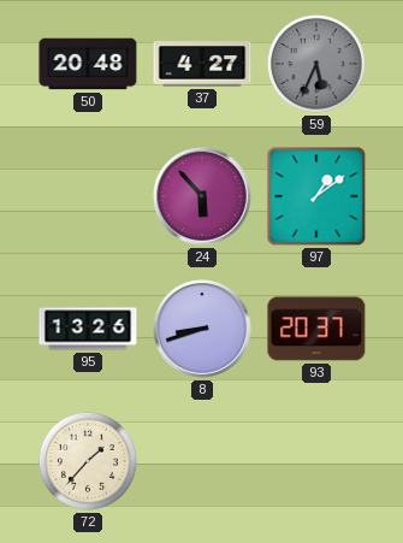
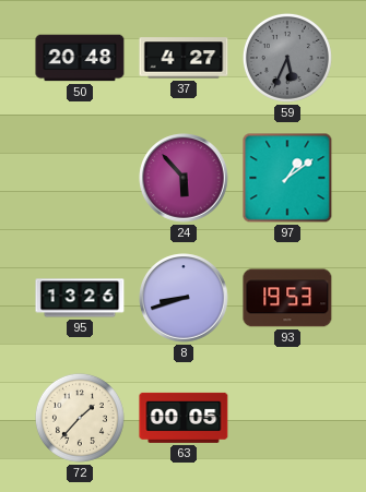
93: 20:37 -> 19:53 (287, 298)
63: none -> 00:05 (184, 418)
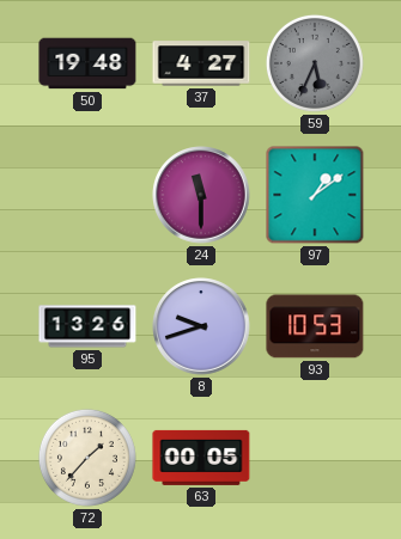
50: 20:48 -> 19:48 (87, 63)
24: 5:53 -> 11:30 (201, 195)
8: 8:42 -> 9:42 (201, 326)
93: 19:53 -> 10:53 (315, 326)
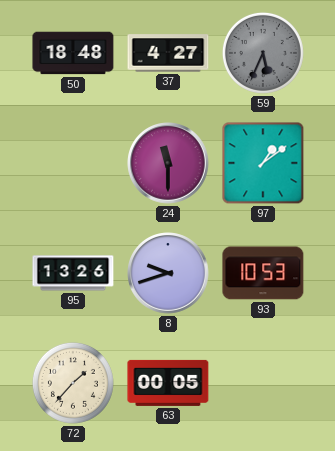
50: 19:48 -> 18:48 (73, 53)
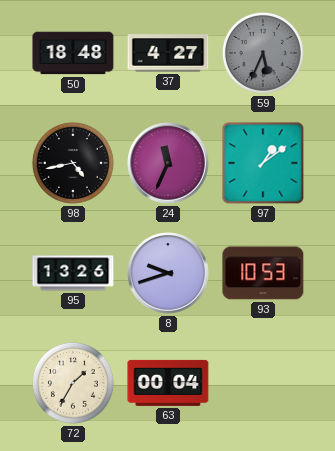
98: none -> 4:43 (73, 163)
24: 11:30 -> 11:34 (168, 163)
72: 1:37 -> 1:35 (73, 383)
63: 00:05 -> 00:04 (168, 383)
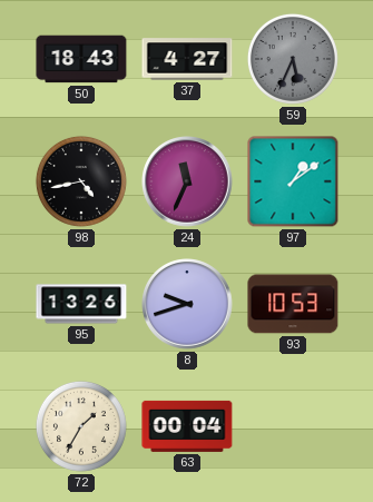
50: 18:48 -> 18:43 (81, 59)
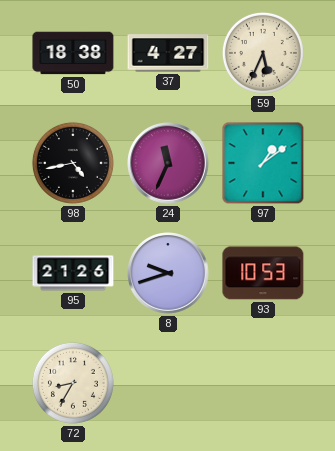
50: 18:43 -> 18:38 (73, 53)
59 dial: grey -> cream (263, 53)
95: 13:26 -> 21:26 (73, 273)
72: 1:35 -> 8:35 (73, 383)
63: 00:04 -> none (187, 426)
